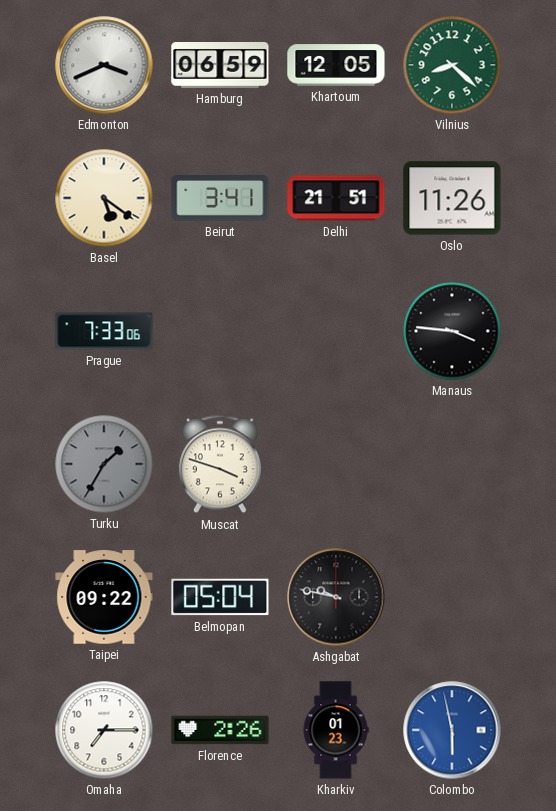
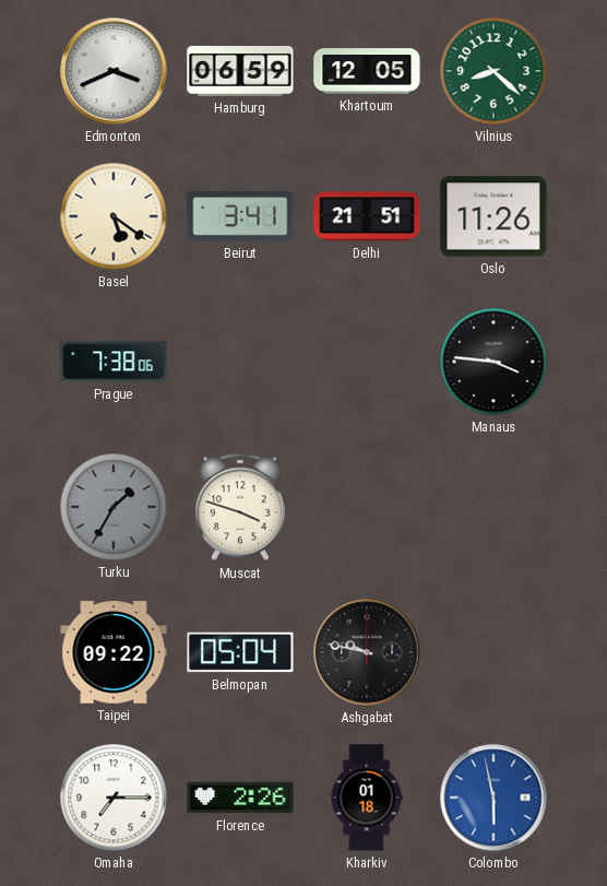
Prague: 7:33 -> 7:38 (114, 362)
Kharkiv: 01:23 -> 01:18 (367, 798)
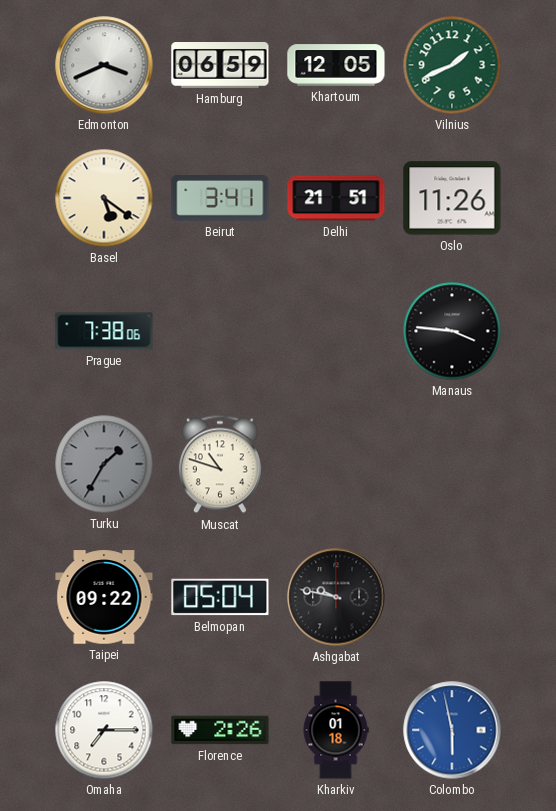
Vilnius: 8:22 -> 1:41 (452, 65)
Muscat: 3:48 -> 10:48 (220, 464)
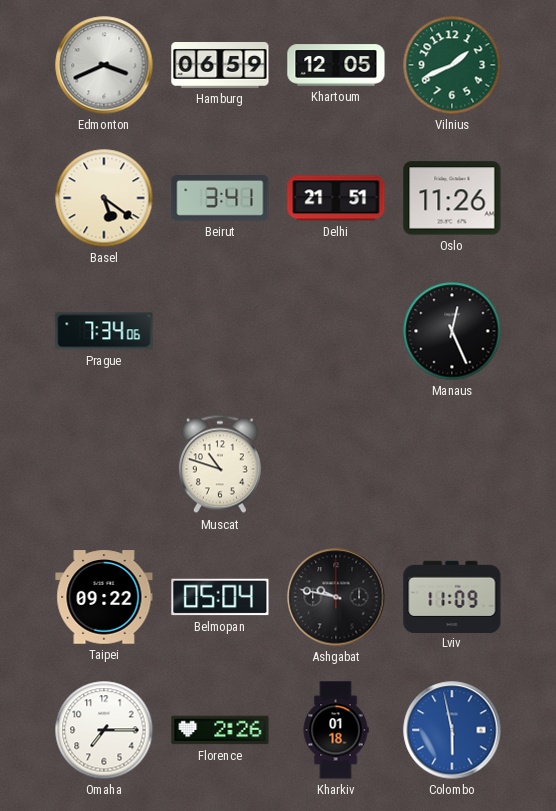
Prague: 7:38 -> 7:34 (104, 331)
Manaus: 3:46 -> 12:26 (452, 331)
Turku: 1:35 -> none (104, 464)
Lviv: none -> 11:09 (452, 596)
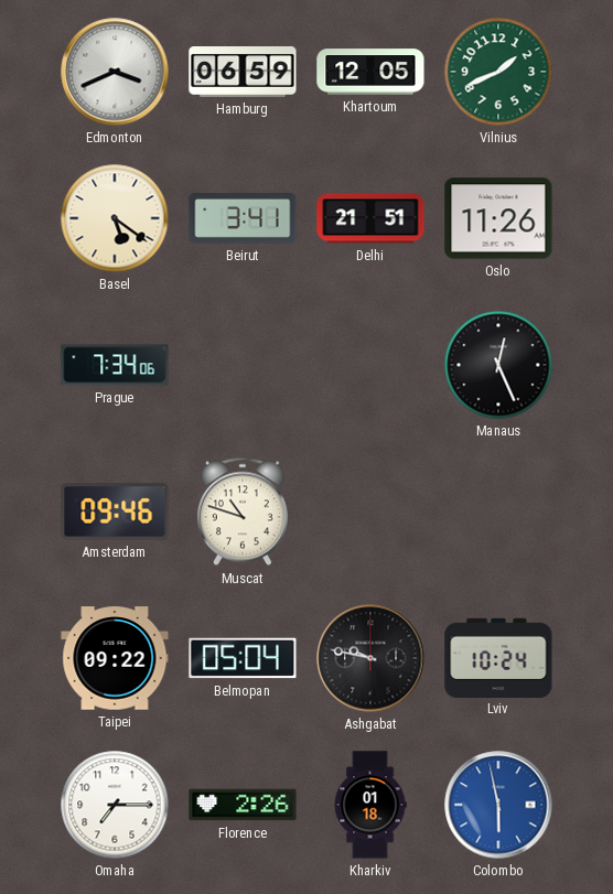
Amsterdam: none -> 09:46 (115, 511)
Lviv: 11:09 -> 10:24 (498, 657)
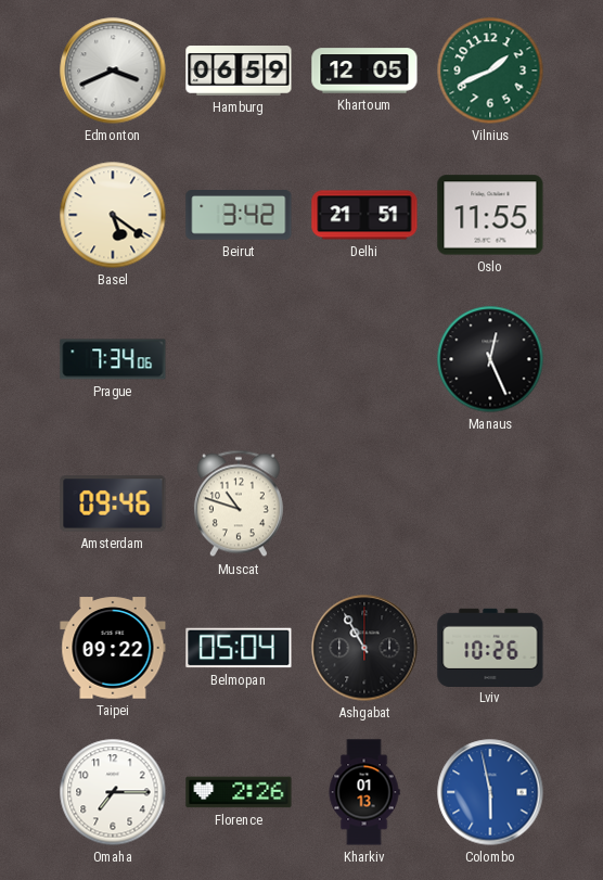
Beirut: 3:41 -> 3:42 (239, 216)
Oslo: 11:26 -> 11:55 (490, 215)
Ashgabat: 9:47 -> 10:55 (364, 648)
Lviv: 10:24 -> 10:26 (490, 647)
Kharkiv: 01:18 -> 01:13 (364, 792)
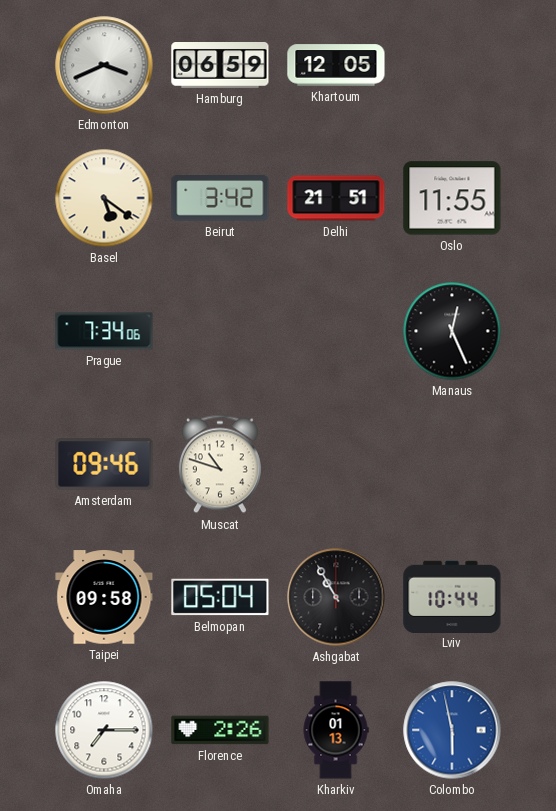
Vilnius: 1:41 -> none (490, 71)
Taipei: 09:22 -> 09:58 (104, 597)
Lviv: 10:26 -> 10:44 (452, 596)
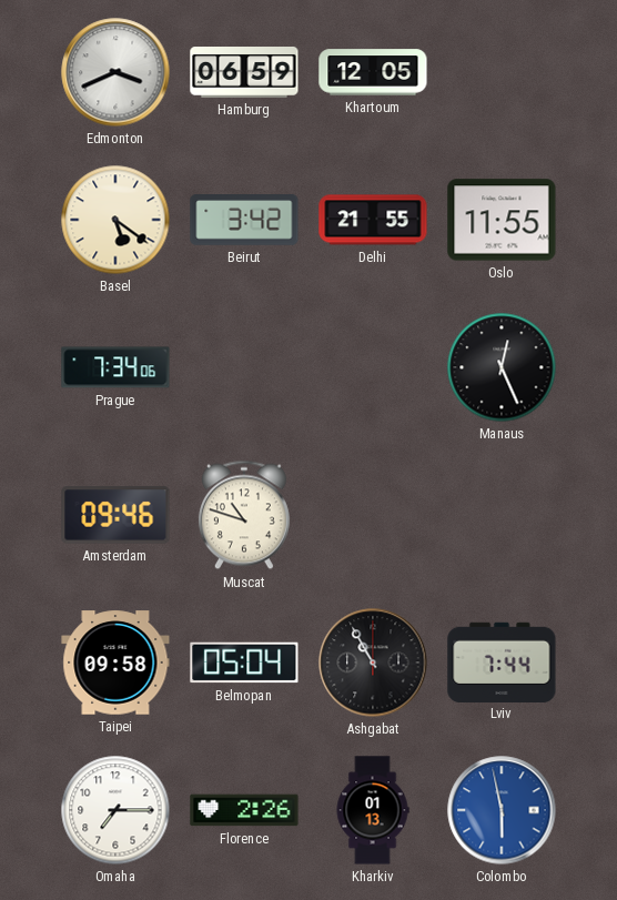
Delhi: 21:51 -> 21:55 (373, 220)
Lviv: 10:44 -> 7:44 (502, 661)
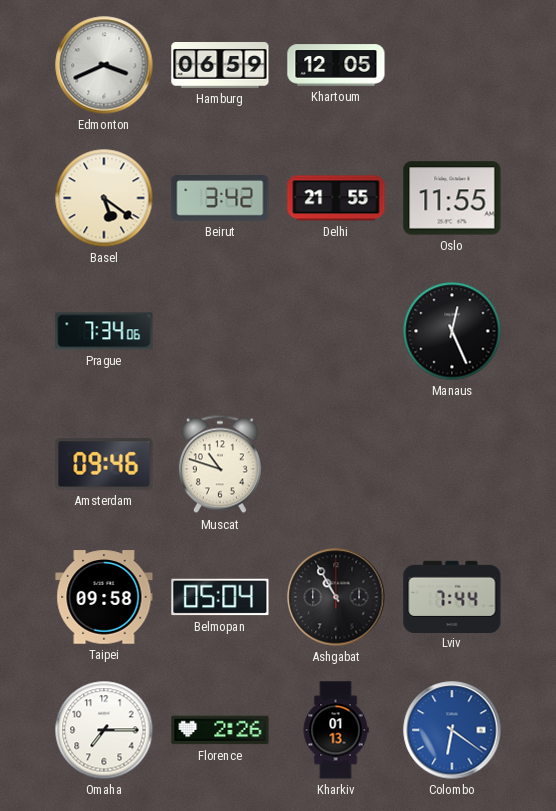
Colombo: 5:58 -> 6:21 (452, 730)
